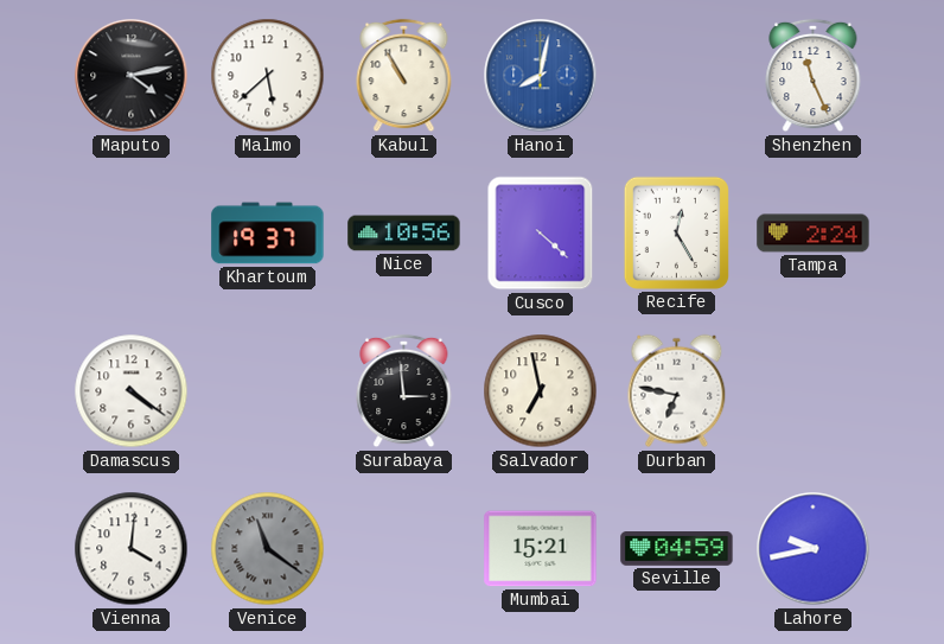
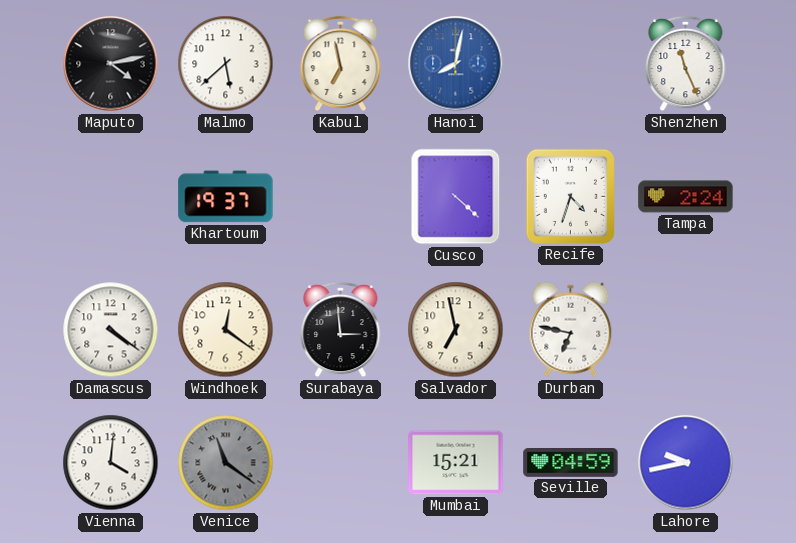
Kabul: 10:55 -> 6:58 (341, 64)
Nice: 10:56 -> none (404, 234)
Recife: 12:25 -> 4:33 (570, 196)
Windhoek: none -> 12:21 (226, 330)
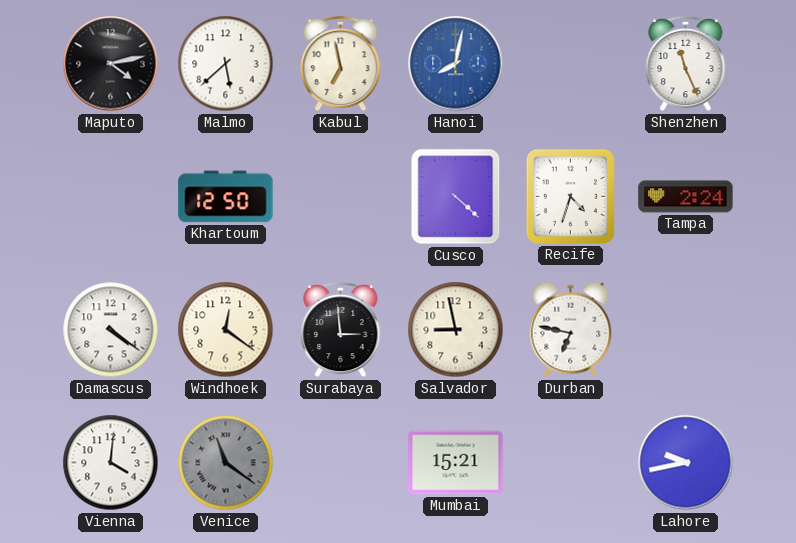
Khartoum: 19:37 -> 12:50 (226, 197)
Salvador: 6:58 -> 8:58 (456, 330)
Seville: 04:59 -> none (571, 463)
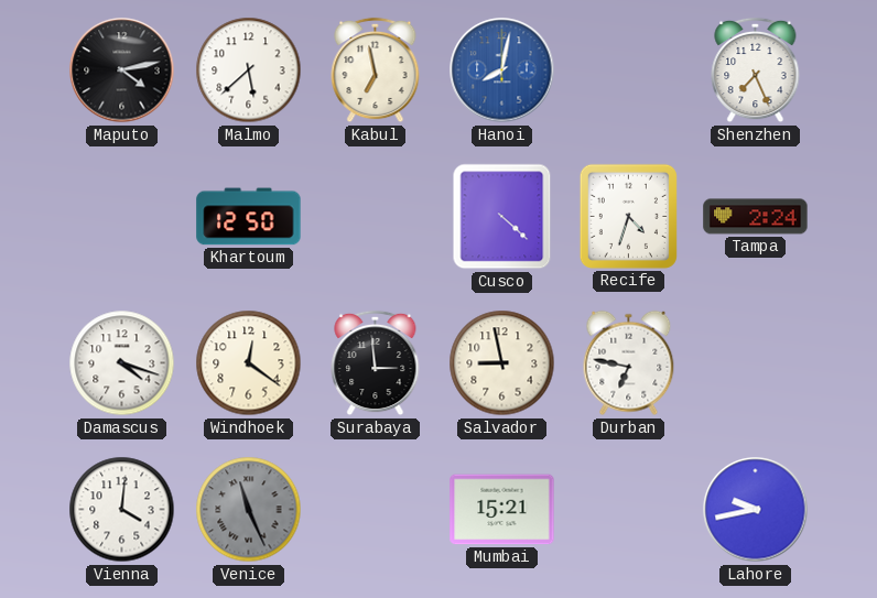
Shenzhen: 11:26 -> 7:26 (756, 70)
Damascus: 4:21 -> 4:18 (122, 363)
Venice: 11:21 -> 11:26 (249, 510)
